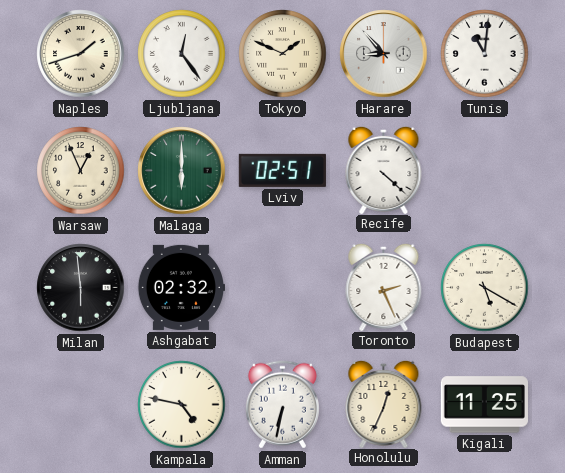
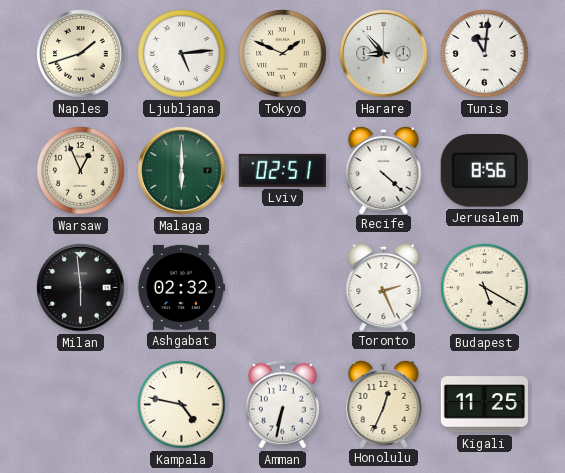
Ljubljana: 12:24 -> 5:14 (182, 54)
Jerusalem: none -> 8:56 (484, 171)
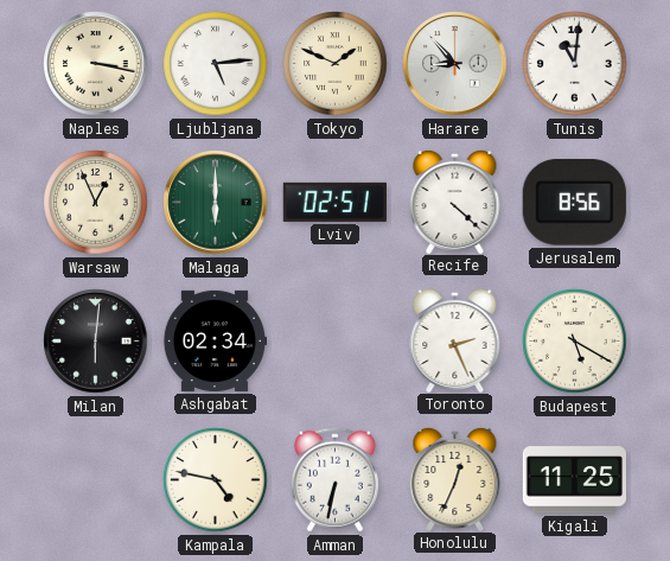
Naples: 1:42 -> 3:17 (96, 64)
Milan: 5:59 -> 6:01 (96, 342)
Ashgabat: 02:32 -> 02:34 (213, 340)
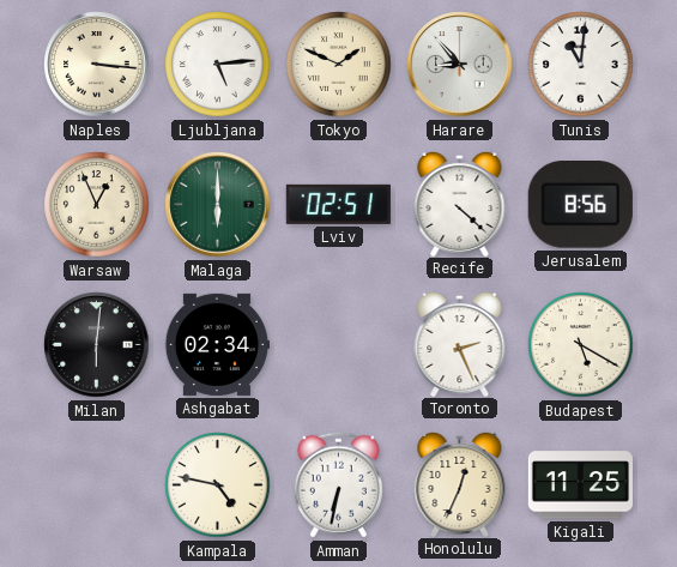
Naples: 3:17 -> 3:16 (97, 65)
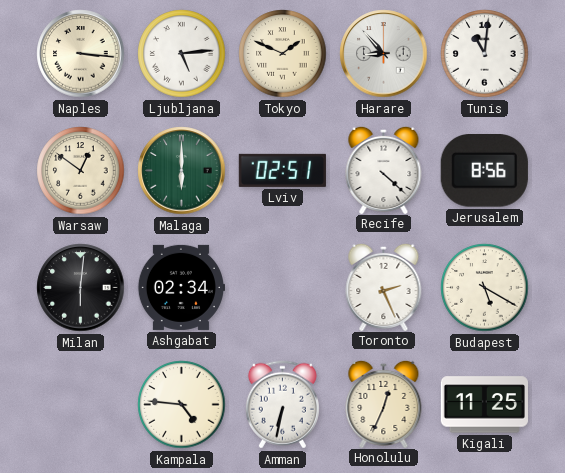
Warsaw: 12:56 -> 12:51 (81, 171)
Kampala: 4:47 -> 4:46 (182, 405)
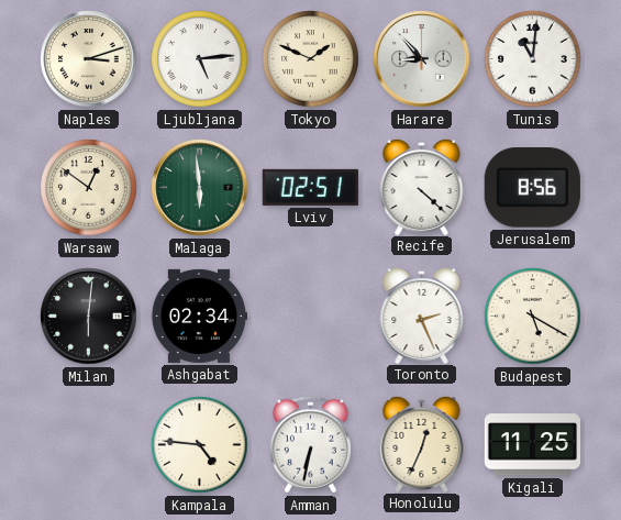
Naples: 3:16 -> 3:12 (89, 59)
Malaga: 6:00 -> 5:59 (200, 188)
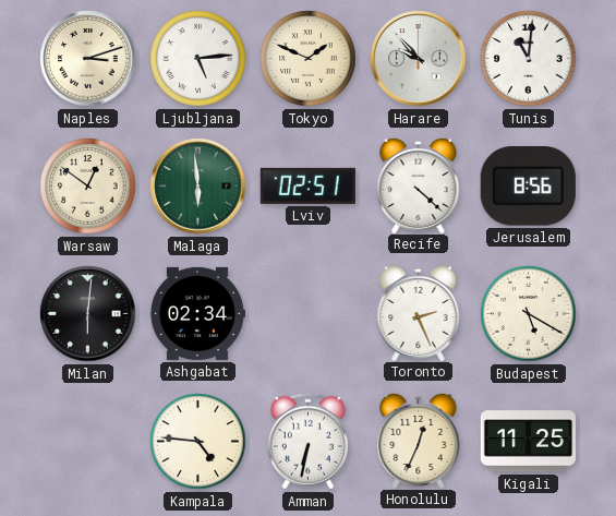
Harare: 8:53 -> 9:53 (419, 59)
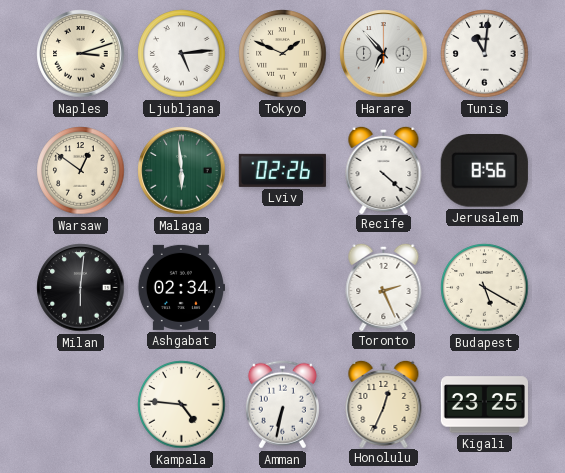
Harare: 9:53 -> 6:53 (384, 54)
Lviv: 02:51 -> 02:26 (282, 170)
Kigali: 11:25 -> 23:25 (484, 405)
